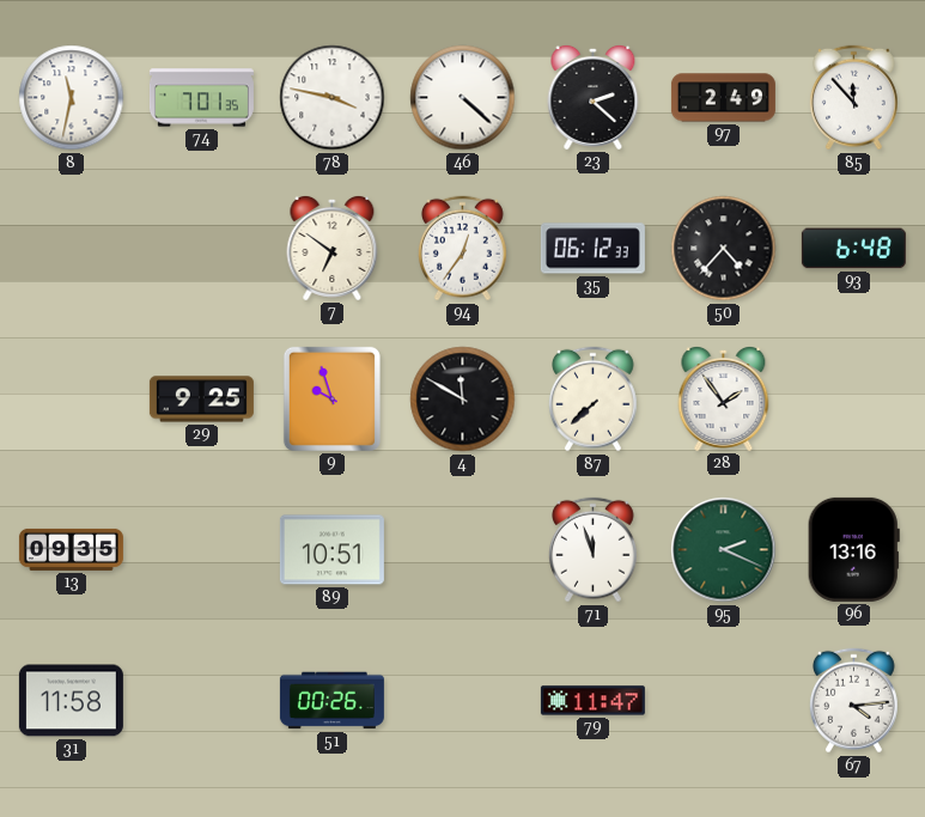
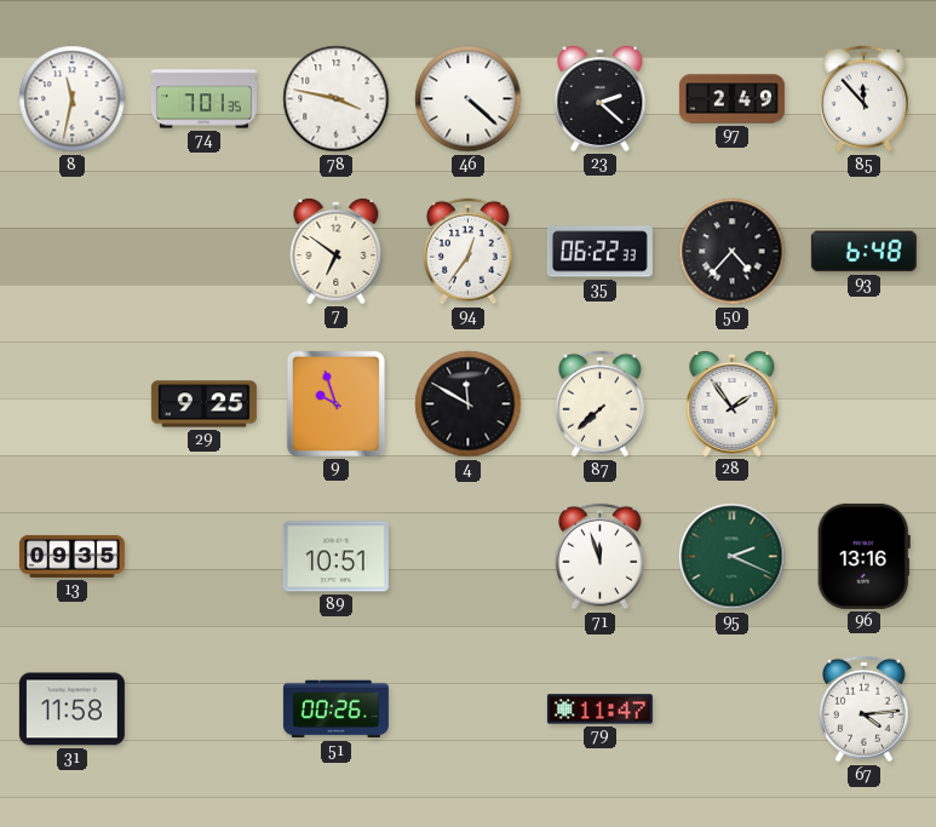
35: 06:12 -> 06:22 (599, 252)
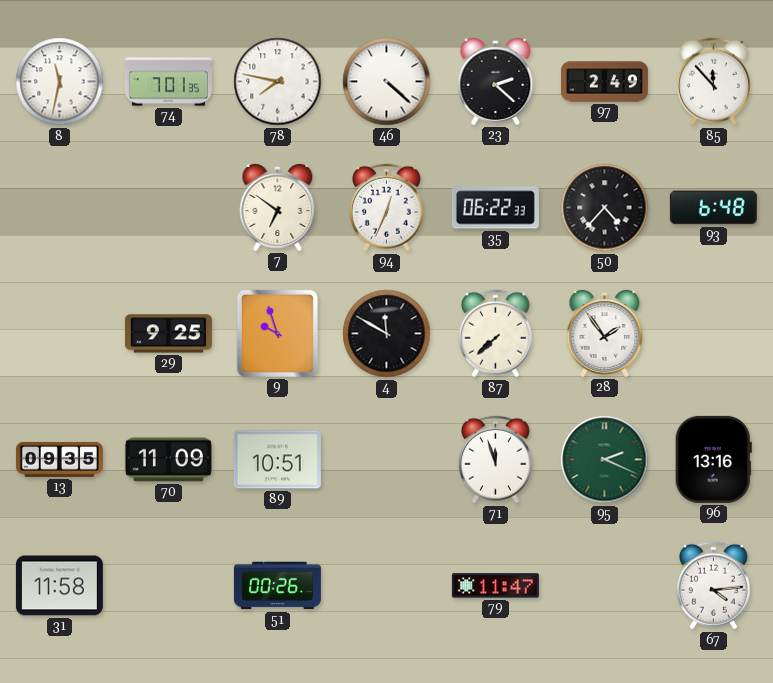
78: 3:47 -> 7:47 (278, 82)
94: 12:36 -> 12:34 (386, 208)
70: none -> 11:09 (168, 460)
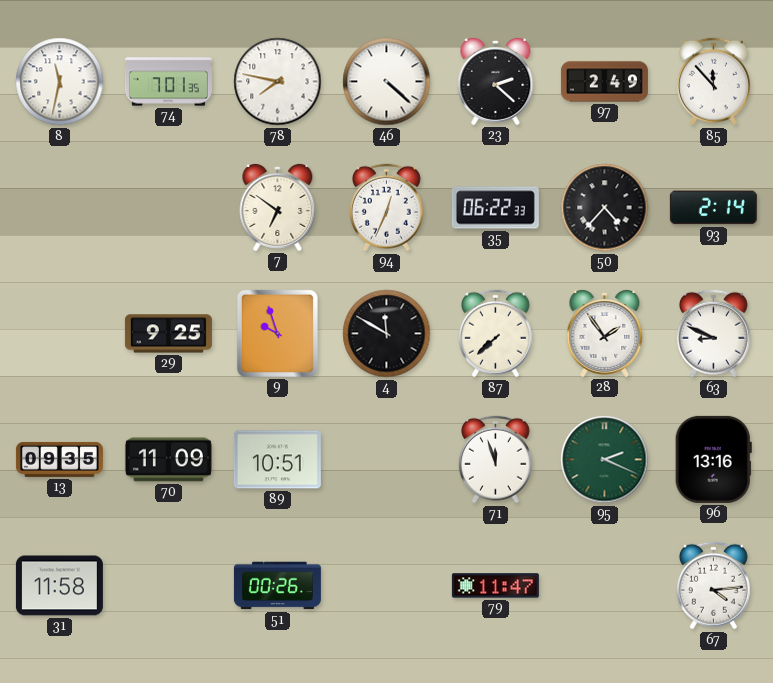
93: 6:48 -> 2:14 (713, 208)
63: none -> 8:49 (713, 334)
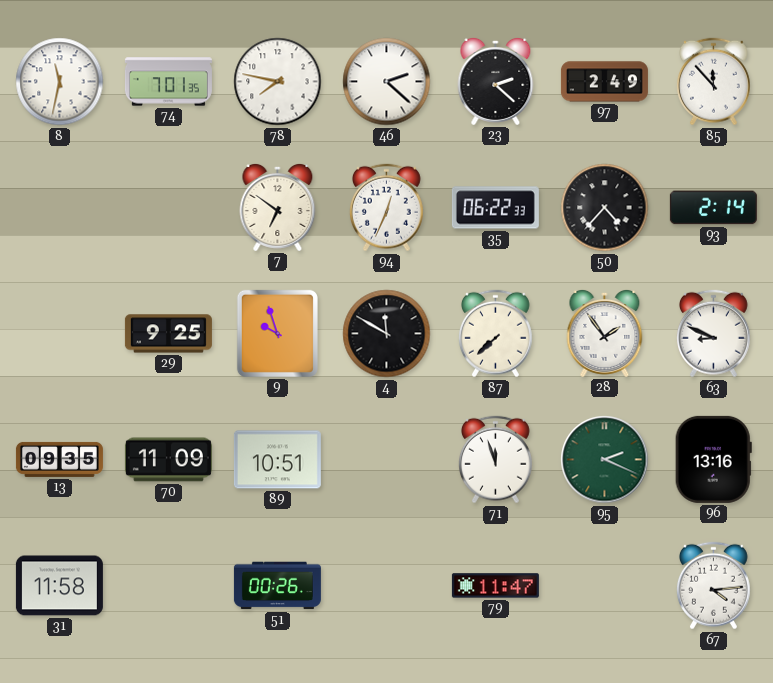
46: 4:22 -> 2:22 (387, 82)
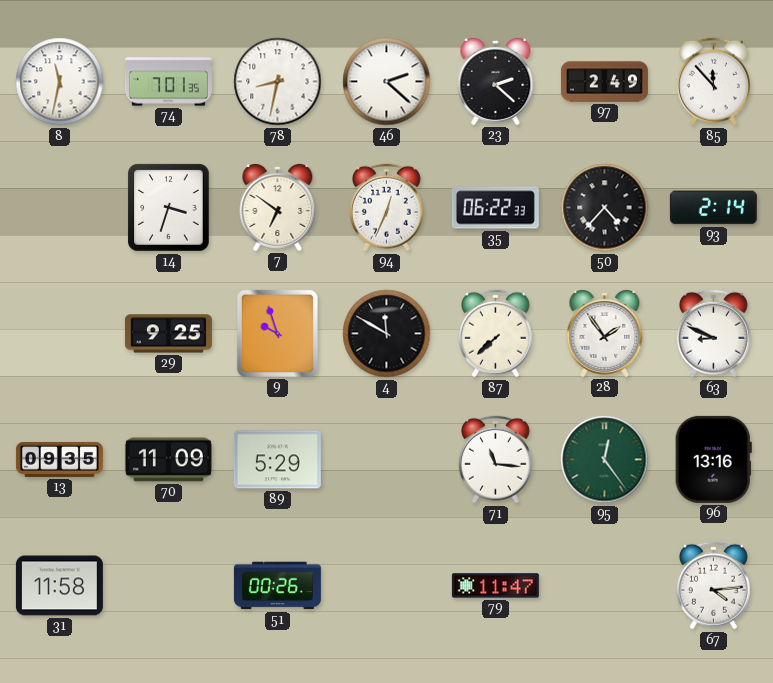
78: 7:47 -> 8:32 (278, 82)
14: none -> 3:33 (169, 208)
89: 10:51 -> 5:29 (277, 460)
71: 11:57 -> 11:16 (495, 460)
95: 2:19 -> 12:24 (605, 460)
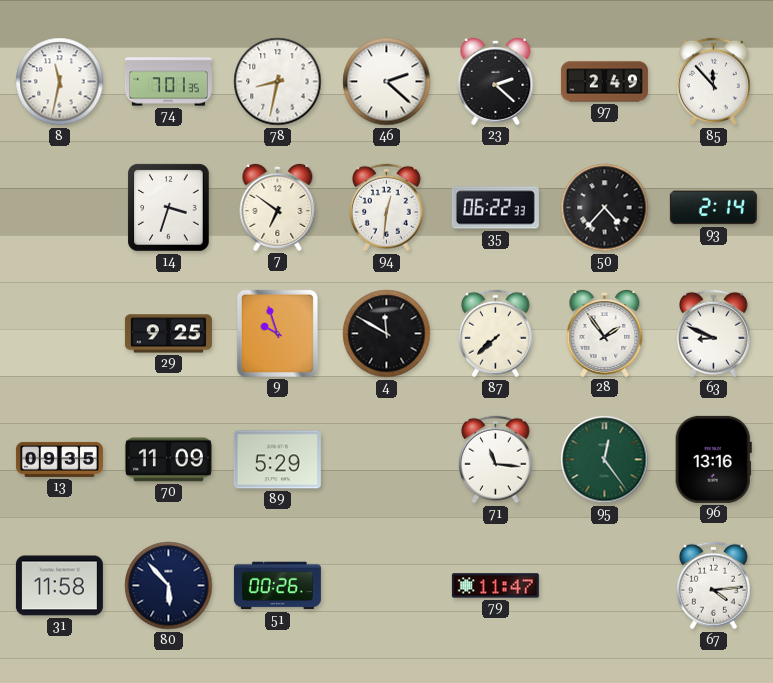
94: 12:34 -> 12:31 (386, 208)
80: none -> 5:53 (169, 586)
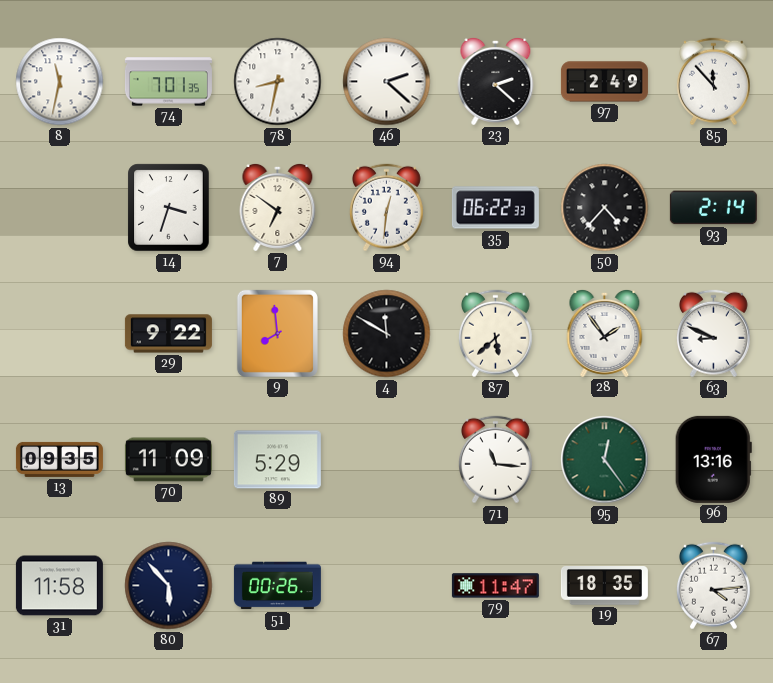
29: 9:25 -> 9:22 (168, 334)
9: 9:57 -> 7:59 (277, 333)
87: 7:38 -> 5:38 (495, 334)
19: none -> 18:35 (604, 586)
